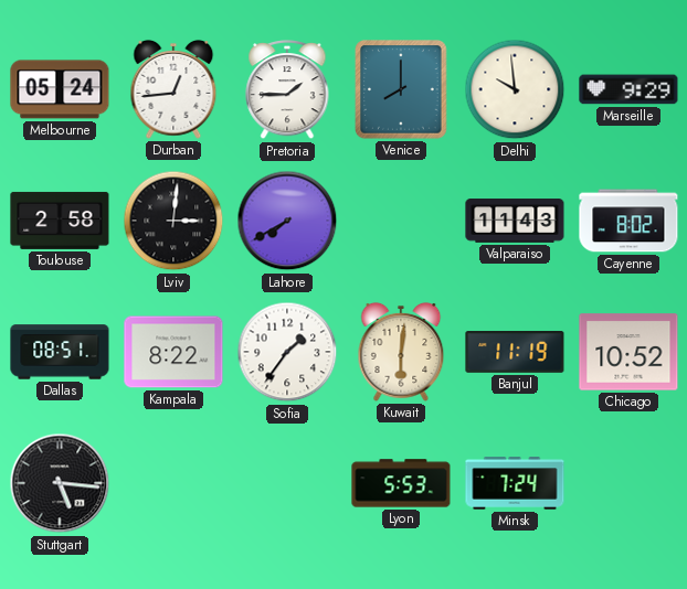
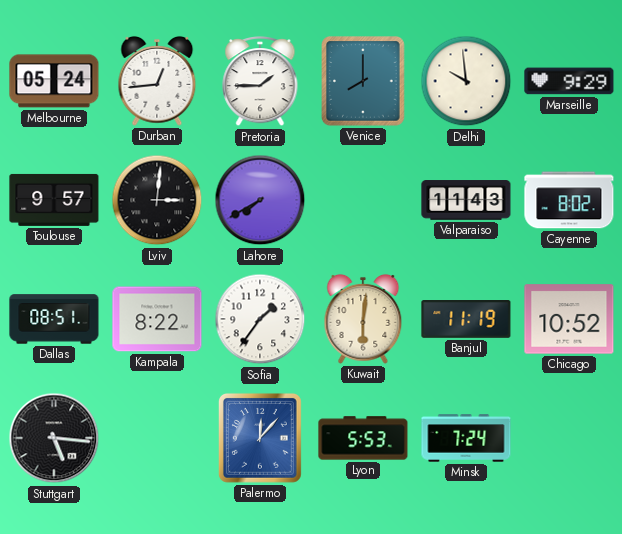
Toulouse: 2:58 -> 9:57 (54, 200)
Palermo: none -> 12:07 (260, 438)
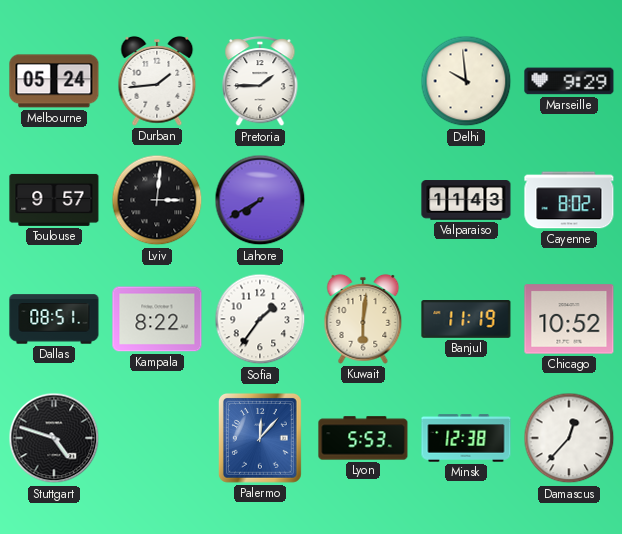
Durban: 12:44 -> 1:44 (157, 81)
Venice: 8:00 -> none (363, 81)
Stuttgart: 5:16 -> 4:48 (54, 438)
Minsk: 7:24 -> 12:38 (466, 438)
Damascus: none -> 12:37 (569, 438)
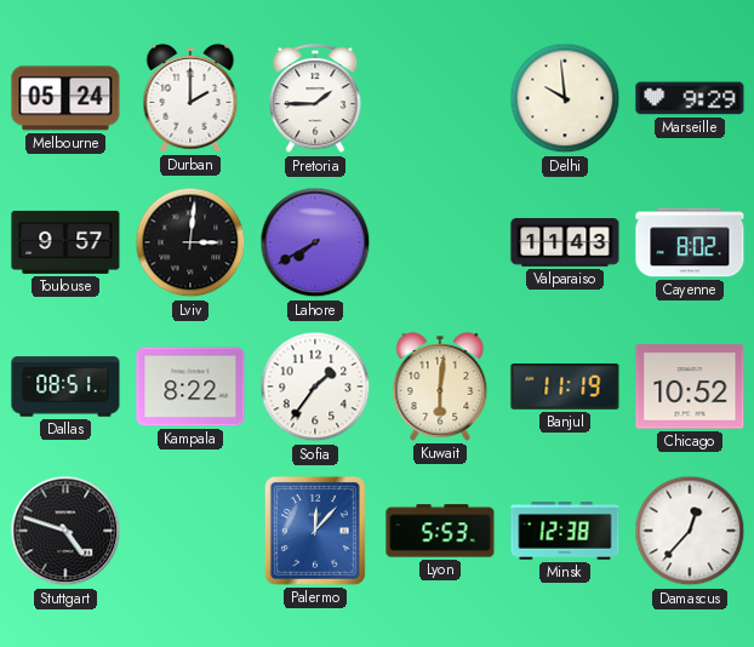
Durban: 1:44 -> 2:00 (190, 98)
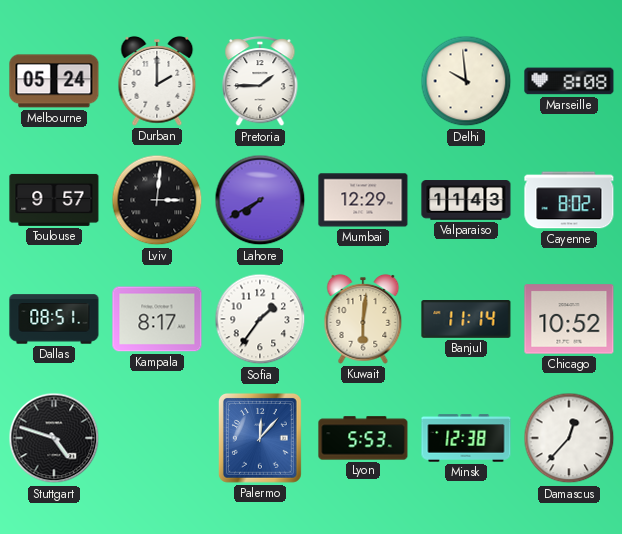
Marseille: 9:29 -> 8:08 (569, 81)
Mumbai: none -> 12:29 (363, 200)
Kampala: 8:22 -> 8:17 (157, 319)
Banjul: 11:19 -> 11:14 (466, 320)
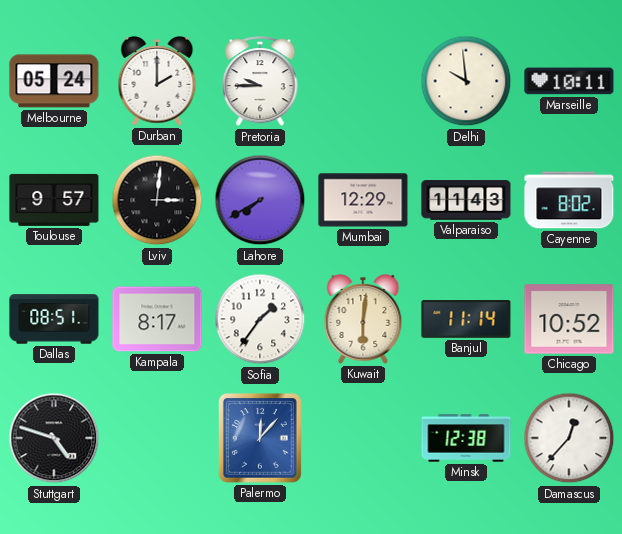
Pretoria: 1:45 -> 9:45 (260, 82)
Marseille: 8:08 -> 10:11 (569, 81)
Lyon: 5:53 -> none (363, 438)
